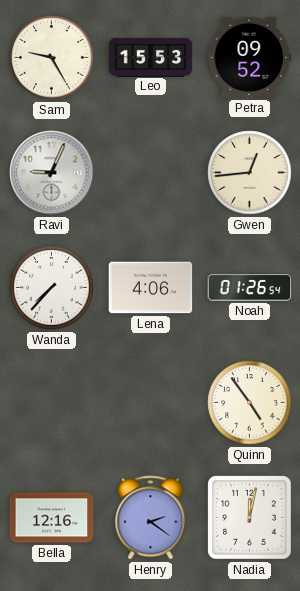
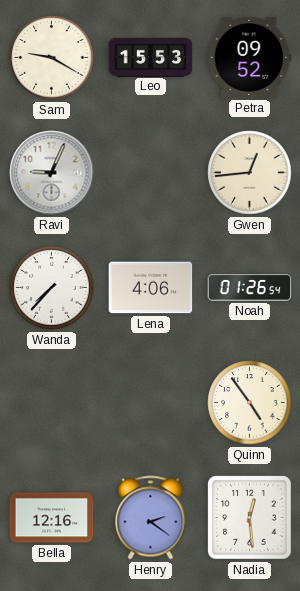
Sam: 9:25 -> 9:20 (52, 58)
Nadia: 12:02 -> 12:29 (250, 518)
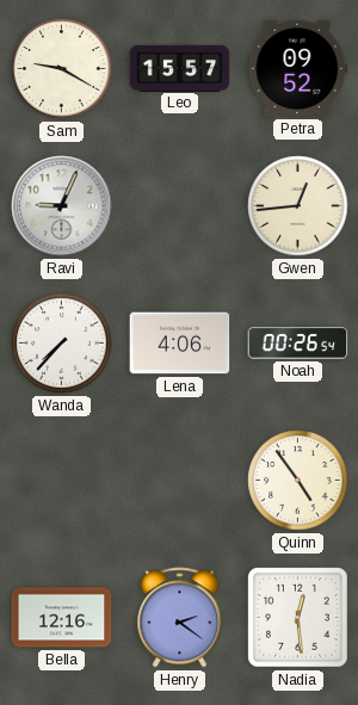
Leo: 15:53 -> 15:57 (180, 68)
Noah: 01:26 -> 00:26 (298, 344)
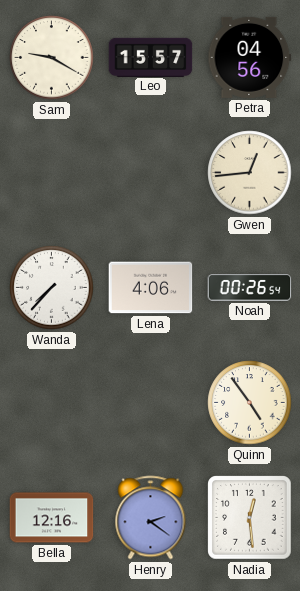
Petra: 09:52 -> 04:56 (250, 57)
Ravi: 9:04 -> none (62, 206)
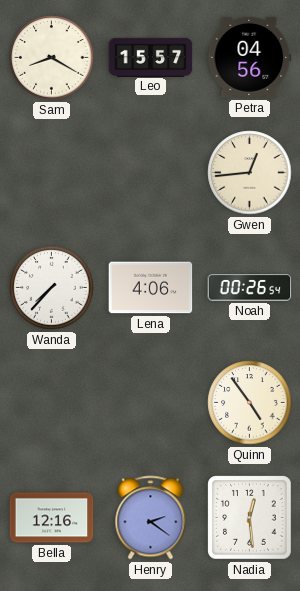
Sam: 9:20 -> 8:20 (52, 58)
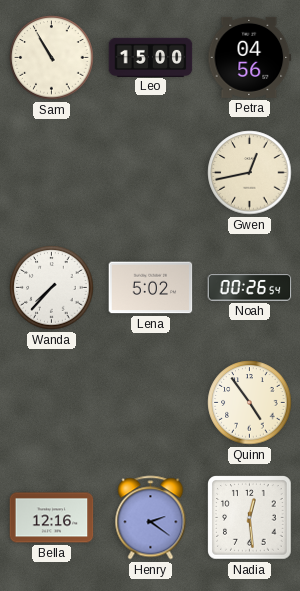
Sam: 8:20 -> 10:55 (52, 58)
Leo: 15:57 -> 15:00 (151, 57)
Gwen: 12:44 -> 12:43 (250, 173)
Lena: 4:06 -> 5:02 (151, 288)
